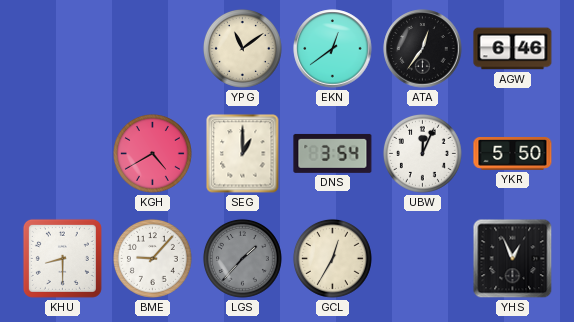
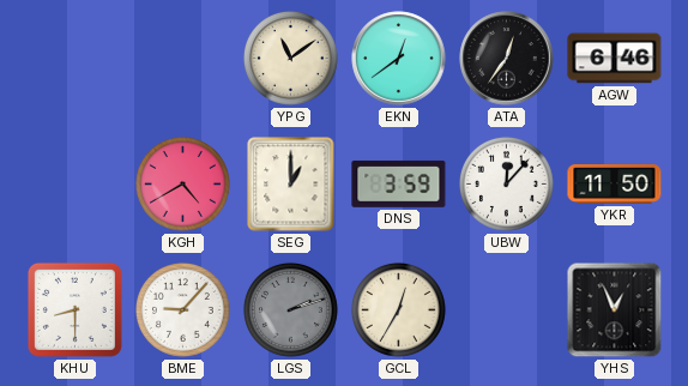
DNS: 3:54 -> 3:59 (399, 183)
UBW: 12:04 -> 12:07 (506, 183)
YKR: 5:50 -> 11:50 (615, 185)
LGS: 1:37 -> 2:12 (290, 309)
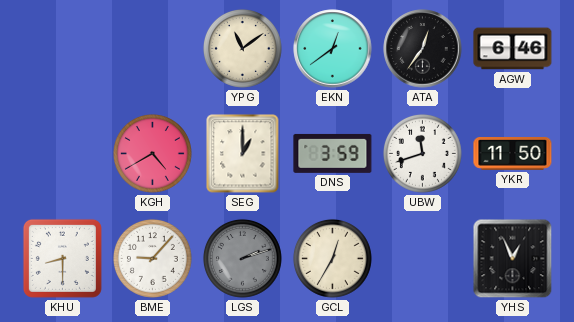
UBW: 12:07 -> 11:42 (422, 153)
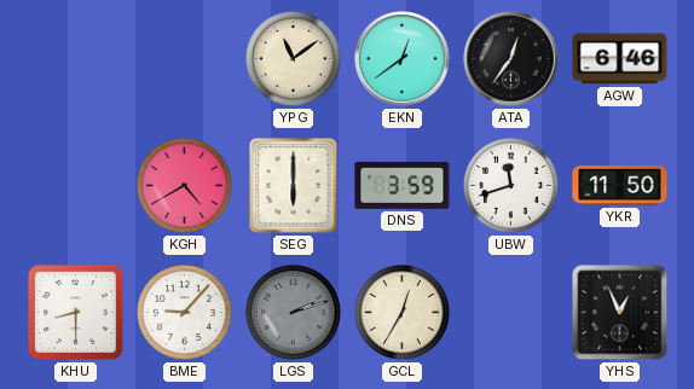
SEG: 1:00 -> 6:00 (294, 186)
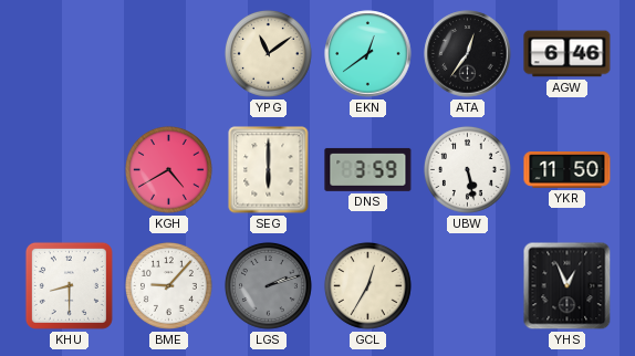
UBW: 11:42 -> 5:28 (467, 169)
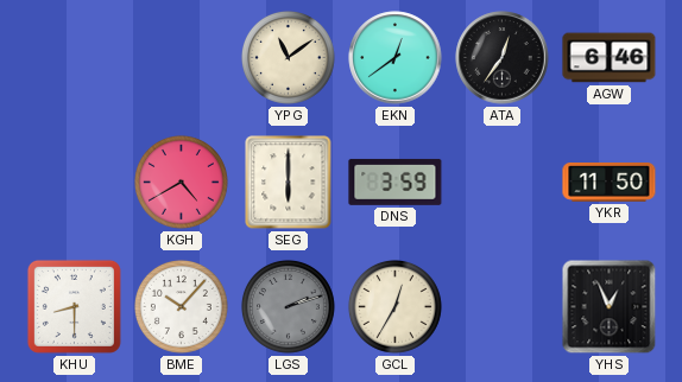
UBW: 5:28 -> none (467, 169)
BME: 9:07 -> 10:07 (181, 306)
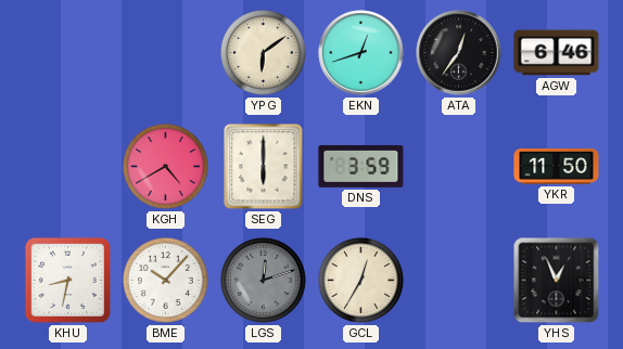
YPG: 11:09 -> 6:09 (263, 52)
EKN: 12:39 -> 12:42 (361, 53)
KHU: 8:30 -> 8:32 (67, 280)
LGS: 2:12 -> 12:12 (263, 280)
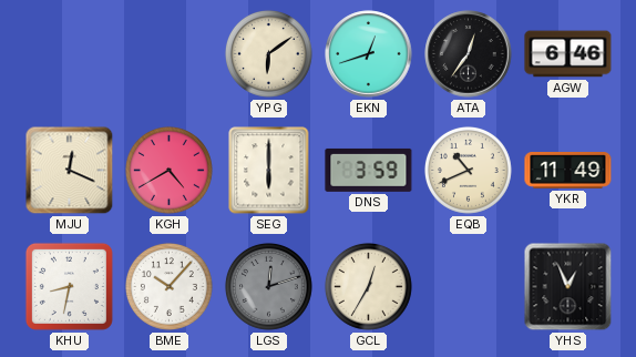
MJU: none -> 12:19 (70, 171)
EQB: none -> 10:41 (468, 170)
YKR: 11:50 -> 11:49 (568, 171)
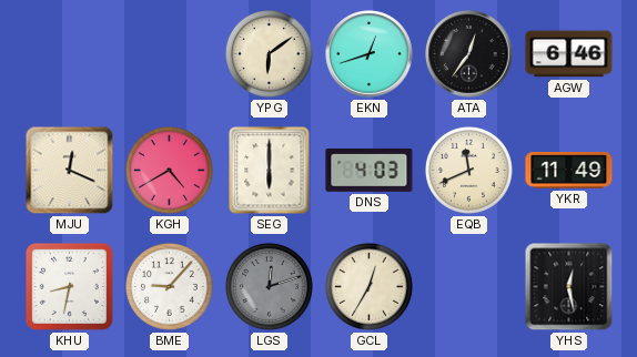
DNS: 3:59 -> 4:03 (370, 170)
EQB: 10:41 -> 11:41 (468, 170)
BME: 10:07 -> 9:07 (169, 286)
YHS: 12:56 -> 12:28 (569, 287)
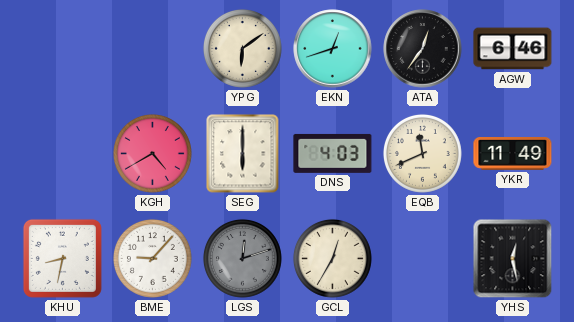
MJU: 12:19 -> none (70, 171)
